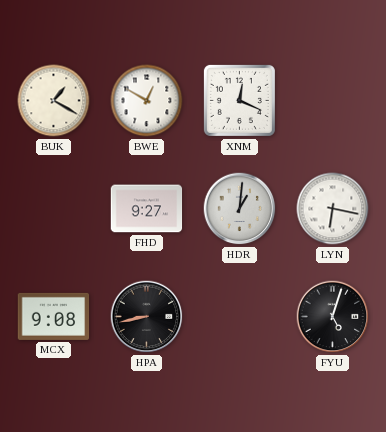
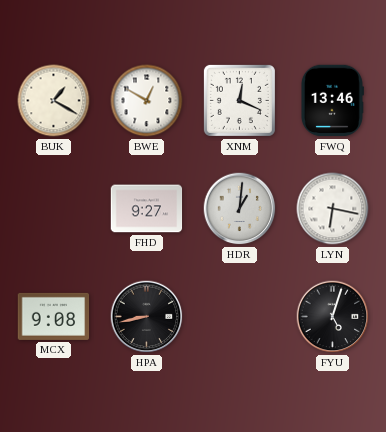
FWQ: none -> 13:46 (332, 101)
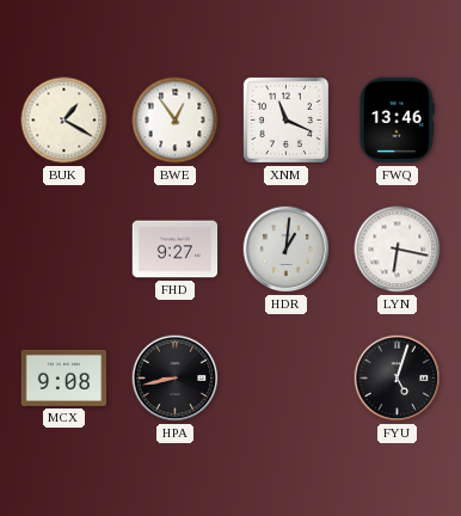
BWE: 12:50 -> 12:54 (176, 121)
XNM: 12:19 -> 11:19 (285, 119)
